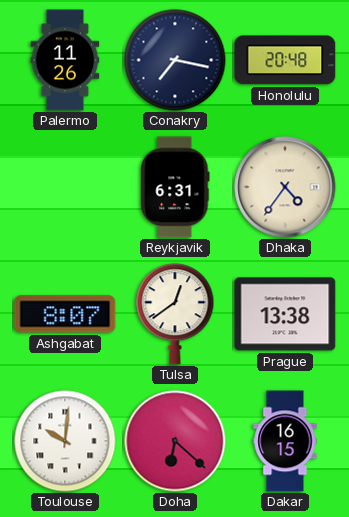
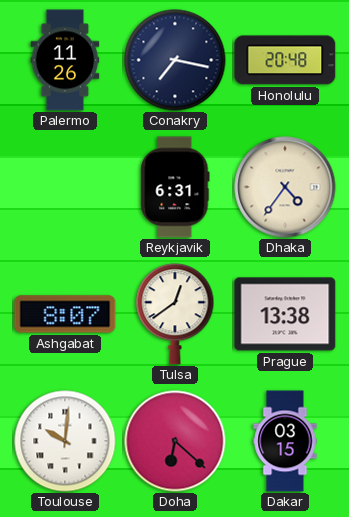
Dakar: 16:15 -> 03:15 (285, 441)
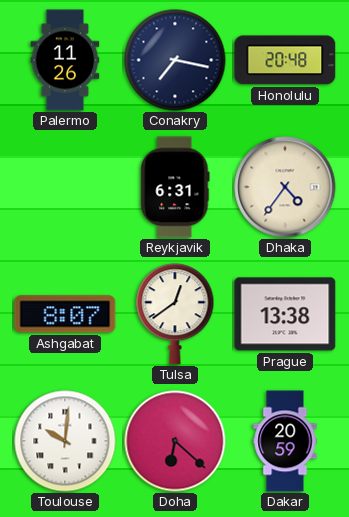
Dakar: 03:15 -> 20:59 (285, 441)
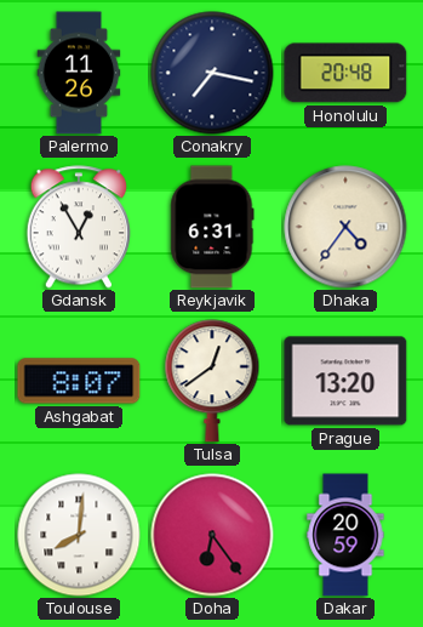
Gdansk: none -> 12:55 (78, 227)
Prague: 13:38 -> 13:20 (345, 381)
Toulouse: 10:01 -> 8:01 (79, 535)
Doha: 6:22 -> 6:24 (212, 535)
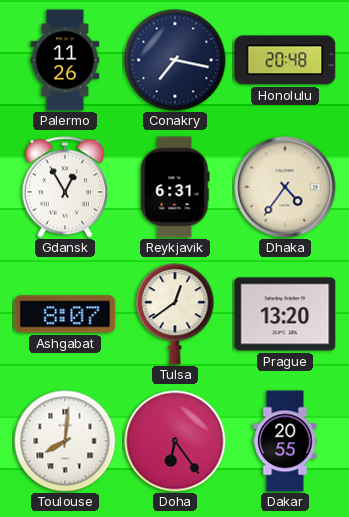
Dakar: 20:59 -> 20:55 (285, 441)
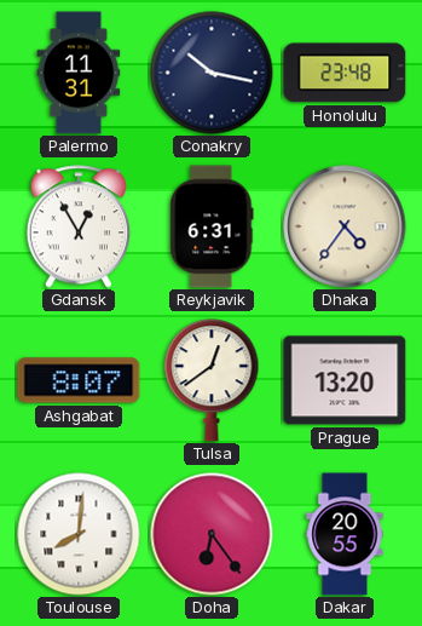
Palermo: 11:26 -> 11:31 (79, 73)
Conakry: 7:17 -> 10:17 (212, 73)
Honolulu: 20:48 -> 23:48 (345, 73)
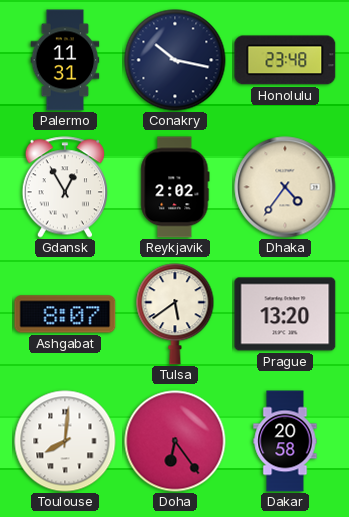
Reykjavik: 6:31 -> 2:02 (175, 187)
Tulsa: 12:39 -> 5:39 (175, 314)
Dakar: 20:55 -> 20:58 (285, 441)
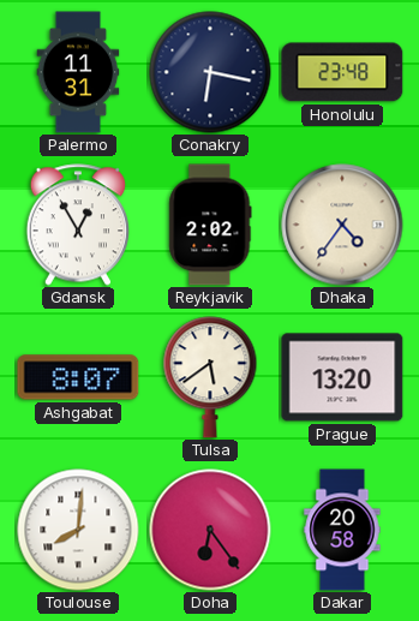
Conakry: 10:17 -> 6:17 (210, 72)
